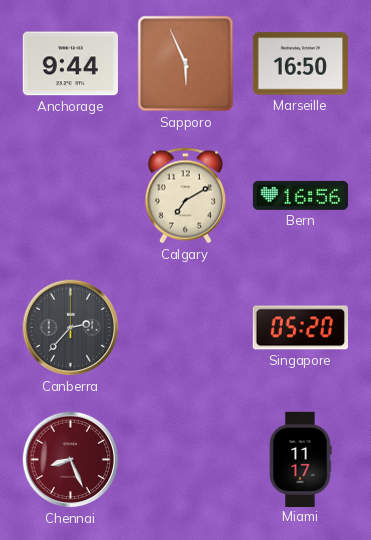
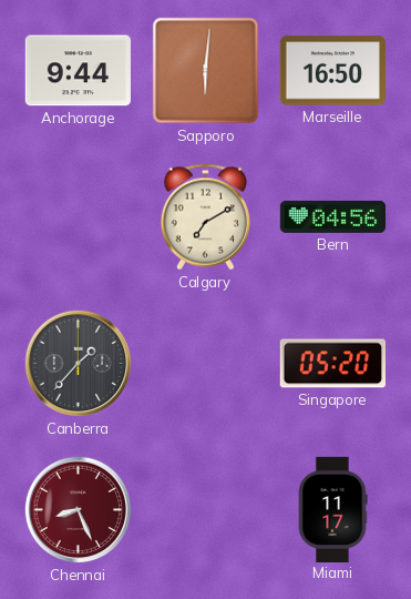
Sapporo: 5:56 -> 6:01 (206, 71)
Bern: 16:56 -> 04:56 (332, 216)
Canberra: 2:37 -> 1:37 (79, 364)
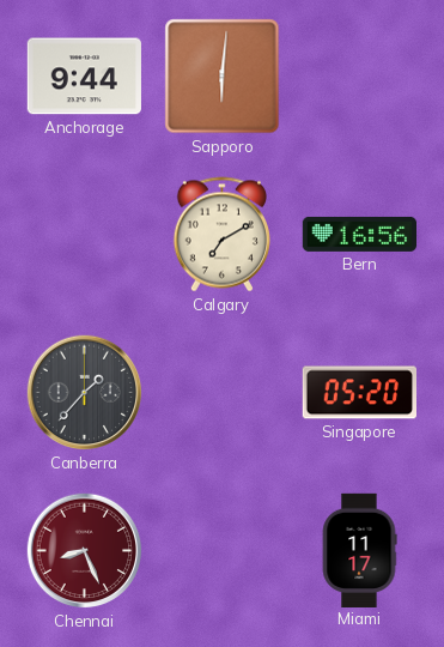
Marseille: 16:50 -> none (332, 71)
Bern: 04:56 -> 16:56 (359, 234)
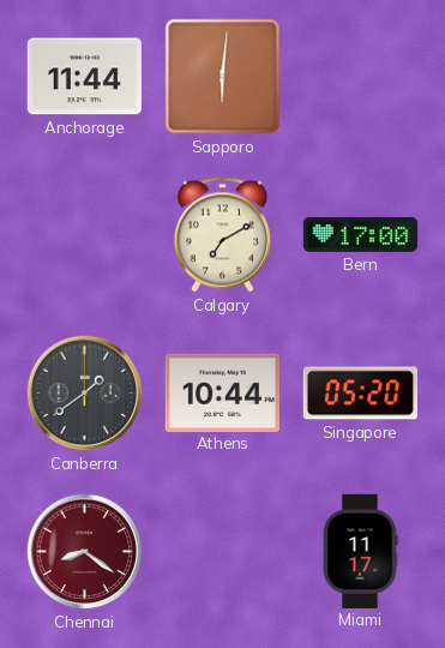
Anchorage: 9:44 -> 11:44 (84, 77)
Bern: 16:56 -> 17:00 (360, 234)
Canberra: 1:37 -> 1:39 (85, 394)
Athens: none -> 10:44 (222, 392)
Chennai: 8:26 -> 8:21 (85, 552)
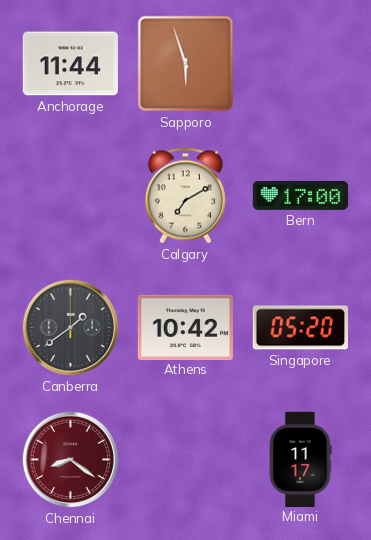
Sapporo: 6:01 -> 5:57 (186, 64)
Athens: 10:44 -> 10:42 (185, 327)
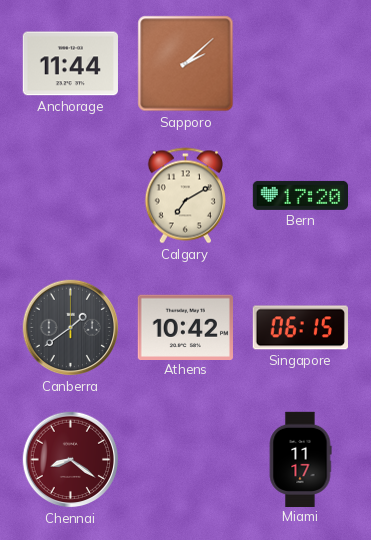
Sapporo: 5:57 -> 2:08 (186, 64)
Bern: 17:00 -> 17:20 (300, 195)
Singapore: 05:20 -> 06:15 (300, 328)
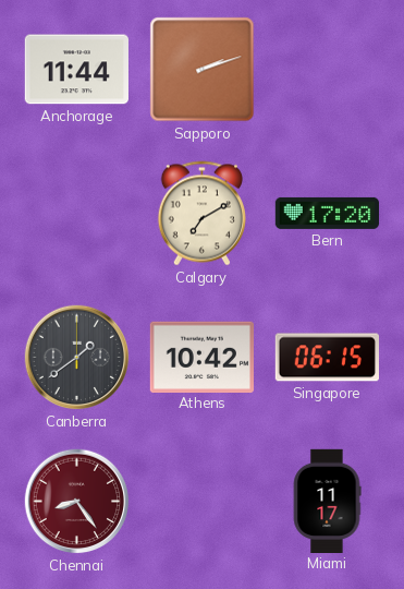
Sapporo: 2:08 -> 2:12 (203, 70)
Chennai: 8:21 -> 8:24 (77, 502)
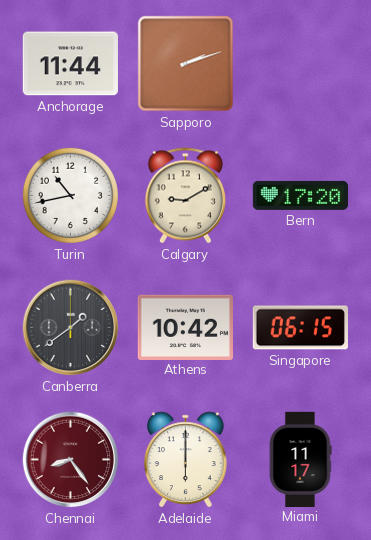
Turin: none -> 10:43 (70, 195)
Calgary: 7:10 -> 9:10 (185, 196)
Adelaide: none -> 6:00 (186, 460)
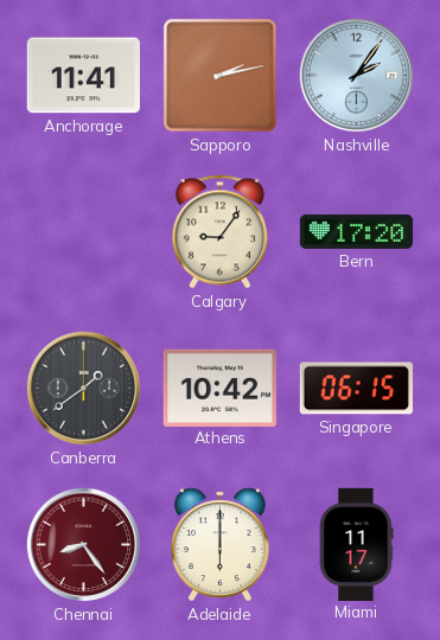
Anchorage: 11:44 -> 11:41 (83, 76)
Sapporo: 2:12 -> 2:13 (221, 76)
Nashville: none -> 2:06 (357, 76)
Turin: 10:43 -> none (70, 195)
Calgary: 9:10 -> 9:06 (219, 232)
